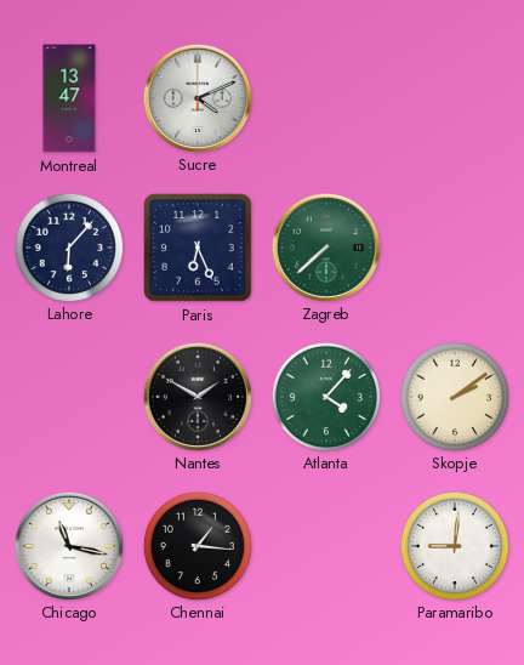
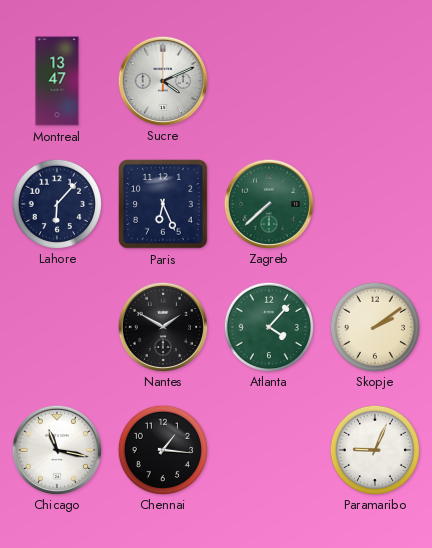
Paramaribo: 9:01 -> 9:04 (374, 449)
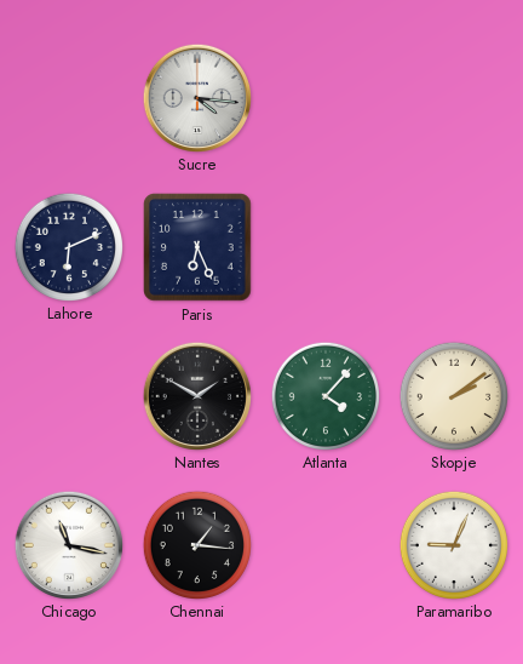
Montreal: 13:47 -> none (57, 81)
Sucre: 4:11 -> 4:16 (196, 97)
Lahore: 6:07 -> 6:11 (68, 246)
Zagreb: 7:38 -> none (268, 203)
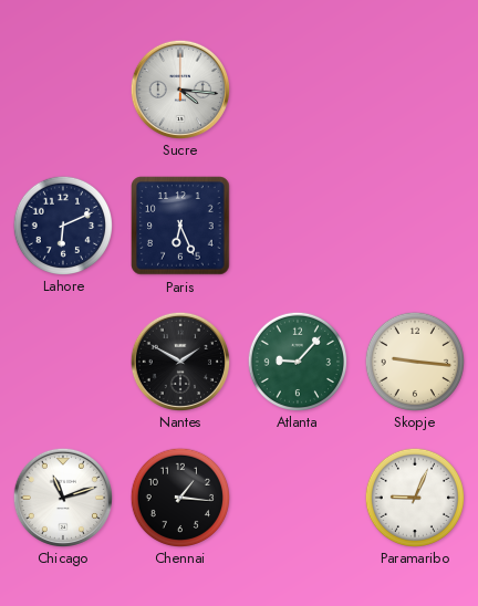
Atlanta: 4:07 -> 9:07 (297, 361)
Skopje: 2:09 -> 9:16 (414, 361)
Chicago: 11:17 -> 11:12 (62, 497)
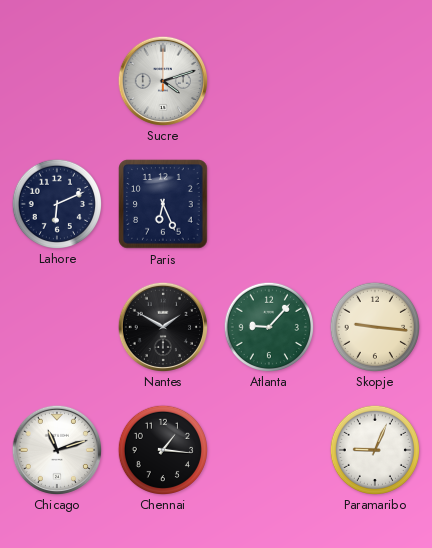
Sucre: 4:16 -> 4:12 (162, 80)
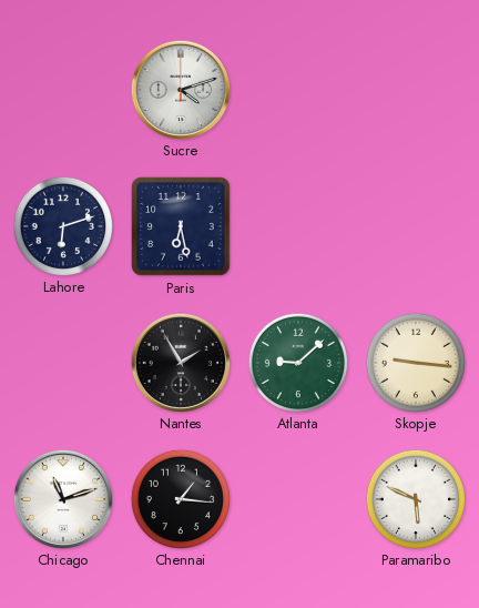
Lahore: 6:11 -> 6:12 (62, 225)
Paris: 6:26 -> 6:28 (181, 226)
Nantes: 1:50 -> 1:55 (180, 362)
Atlanta: 9:07 -> 9:08 (297, 362)
Paramaribo: 9:04 -> 5:49 (415, 498)
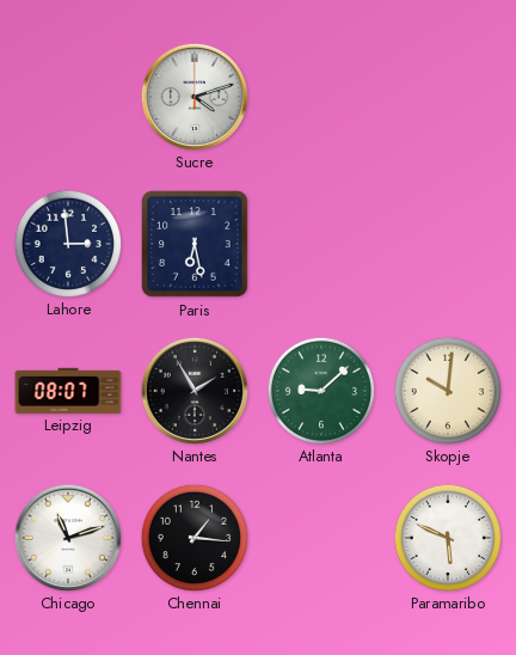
Lahore: 6:12 -> 2:59 (67, 243)
Leipzig: none -> 08:07 (68, 390)
Skopje: 9:16 -> 10:01 (447, 390)
